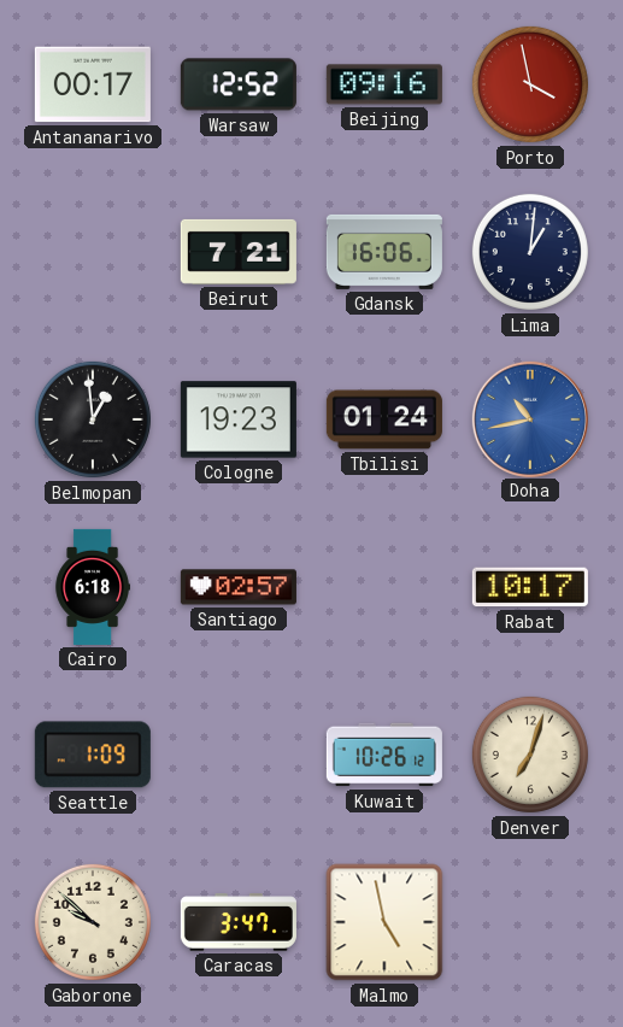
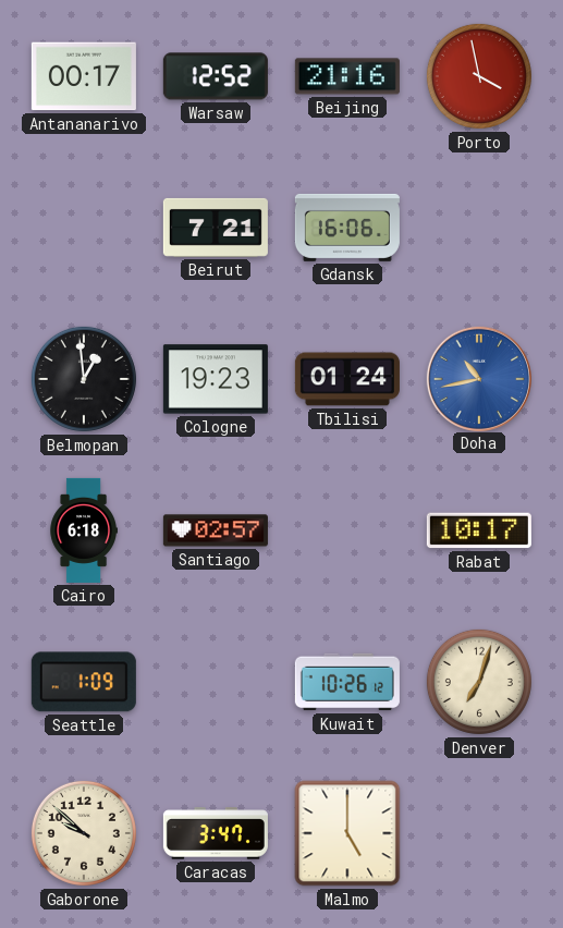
Beijing: 09:16 -> 21:16 (347, 76)
Lima: 1:01 -> none (530, 252)
Malmo: 4:58 -> 5:00 (347, 833)
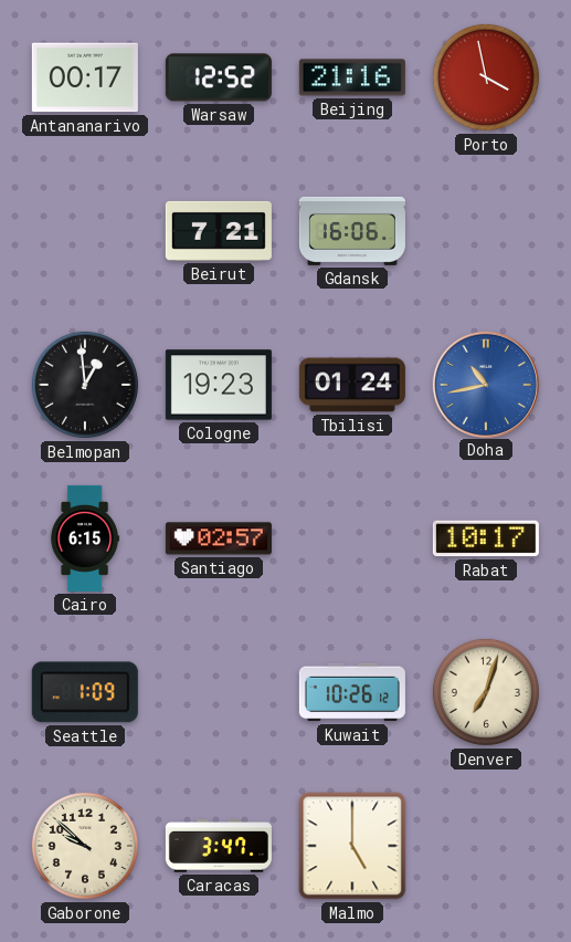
Cairo: 6:18 -> 6:15 (84, 538)
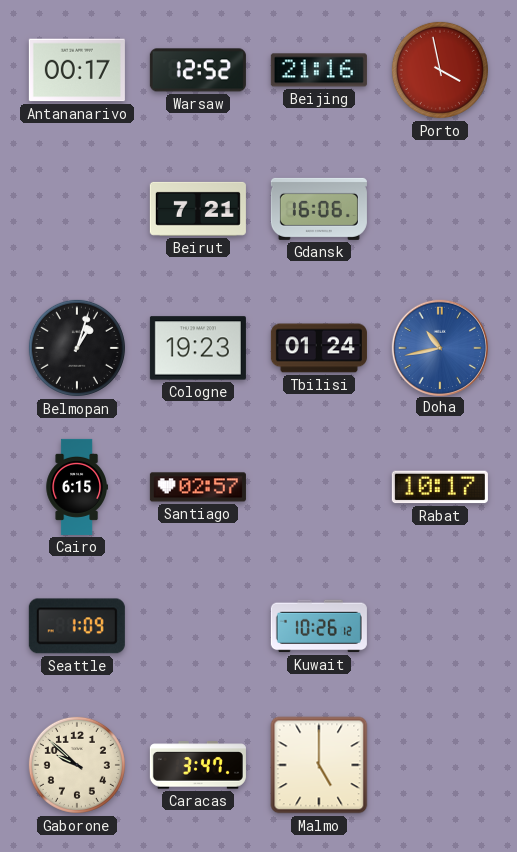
Belmopan: 12:59 -> 1:03 (77, 348)
Denver: 7:03 -> none (486, 692)
